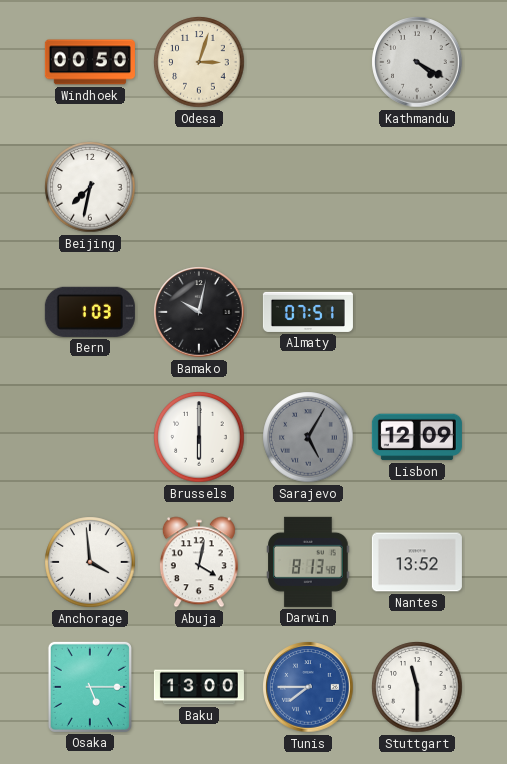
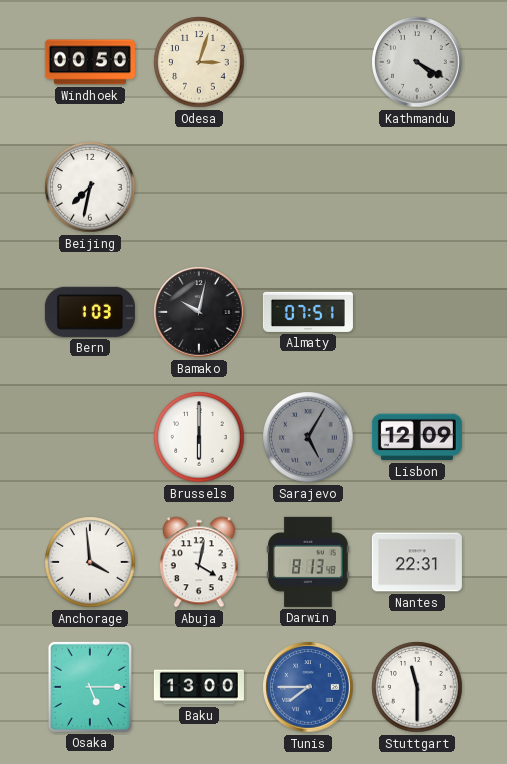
Nantes: 13:52 -> 22:31 (417, 562)
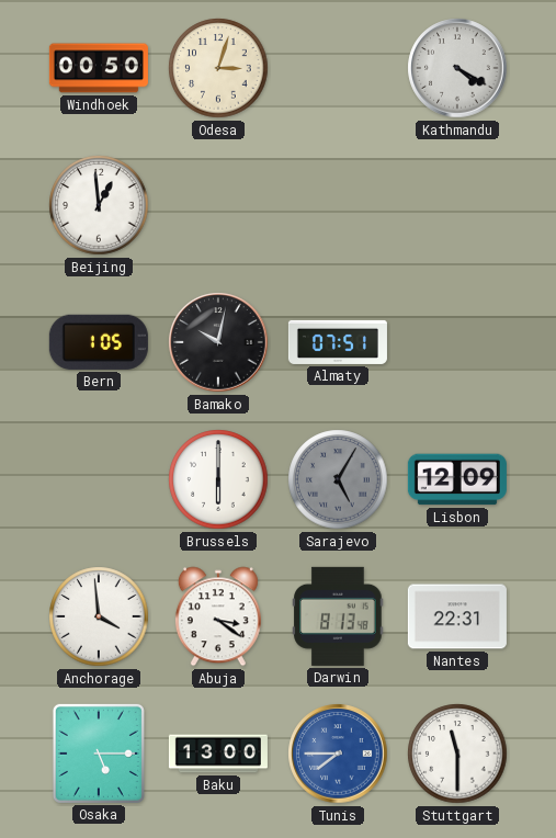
Beijing: 7:32 -> 12:59 (99, 205)
Bern: 1:03 -> 1:05 (99, 342)
Abuja: 4:02 -> 3:21 (218, 616)
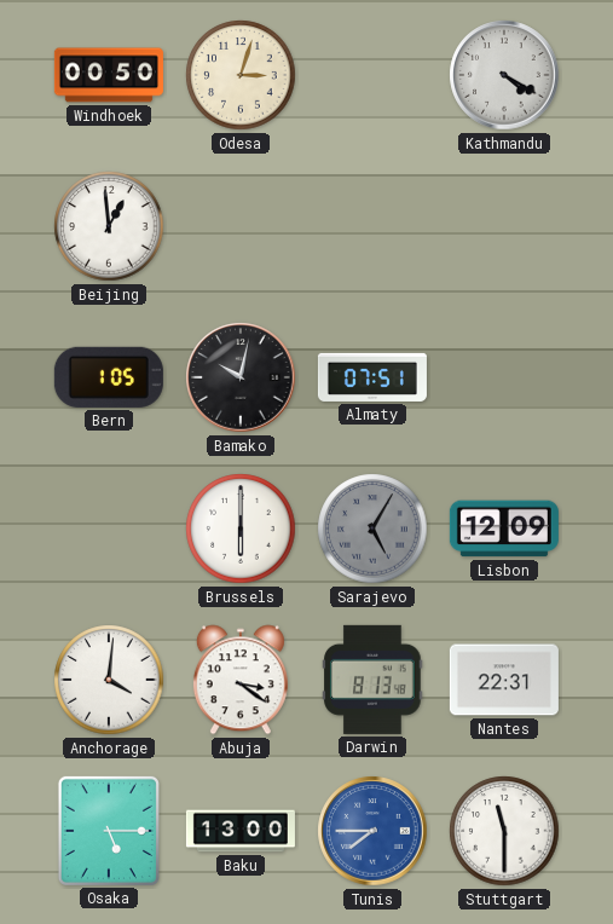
Anchorage: 3:59 -> 4:01 (109, 680)
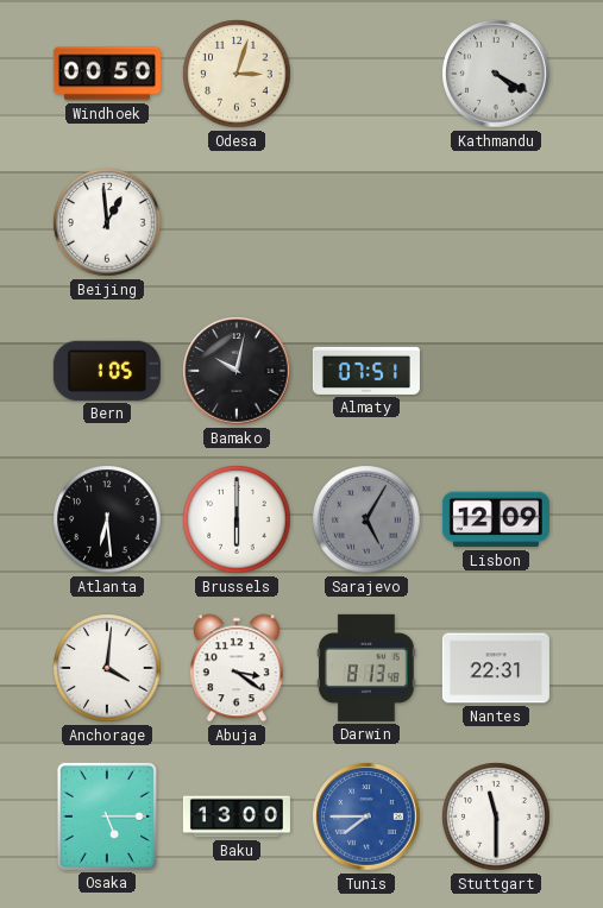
Atlanta: none -> 6:29 (107, 519)
